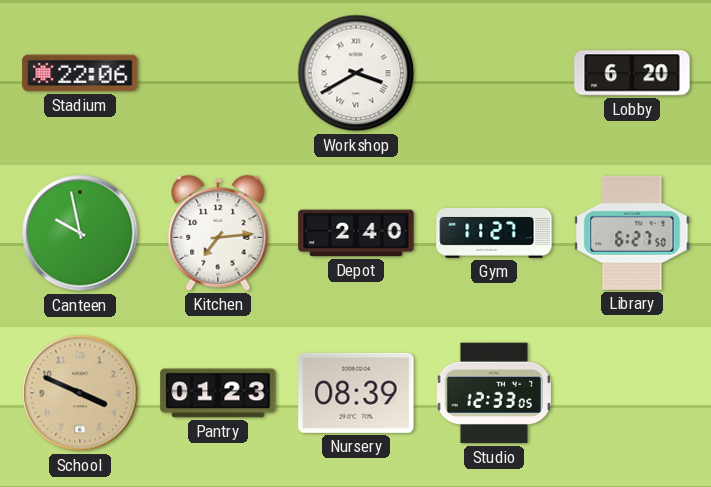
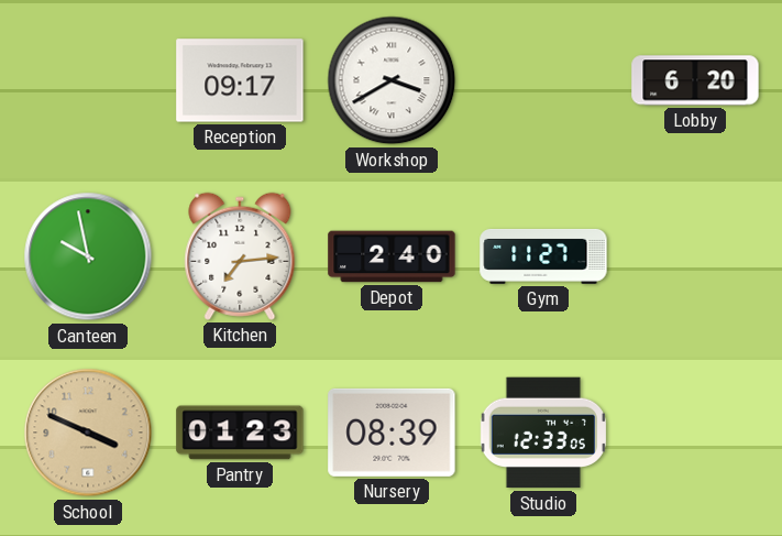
Stadium: 22:06 -> none (80, 73)
Reception: none -> 09:17 (240, 80)
Library: 6:27 -> none (632, 233)
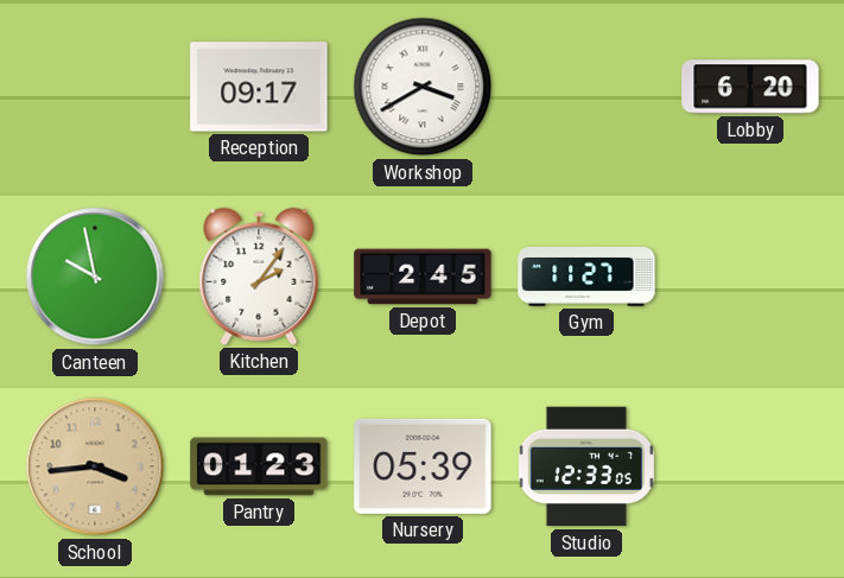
Kitchen: 7:14 -> 2:06 (259, 277)
Depot: 2:40 -> 2:45 (423, 277)
School: 3:49 -> 3:44 (95, 466)
Nursery: 08:39 -> 05:39 (423, 466)
